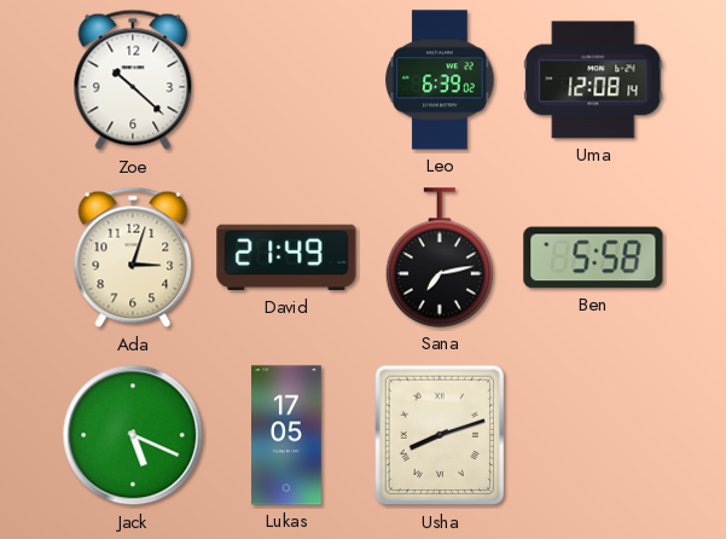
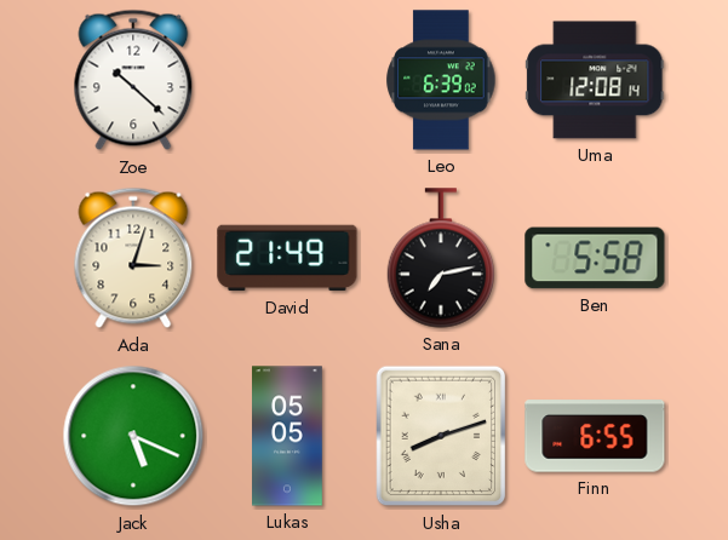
Lukas: 17:05 -> 05:05 (288, 436)
Finn: none -> 6:55 (595, 436)
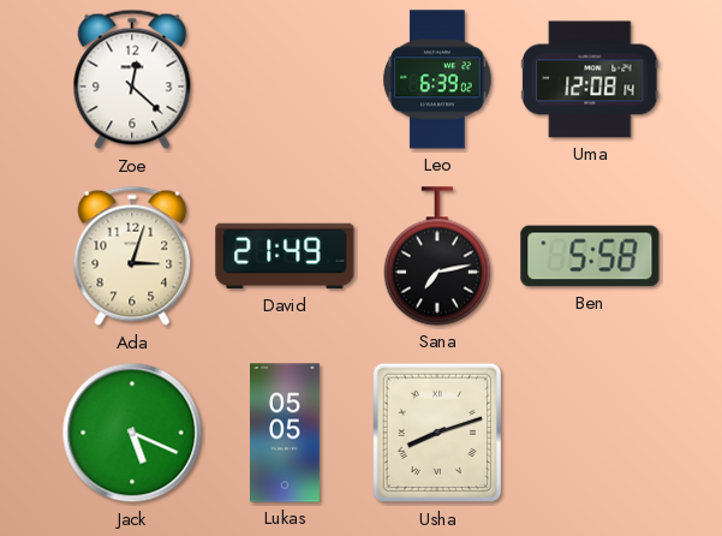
Zoe: 10:22 -> 12:22 (132, 79)
Finn: 6:55 -> none (595, 436)
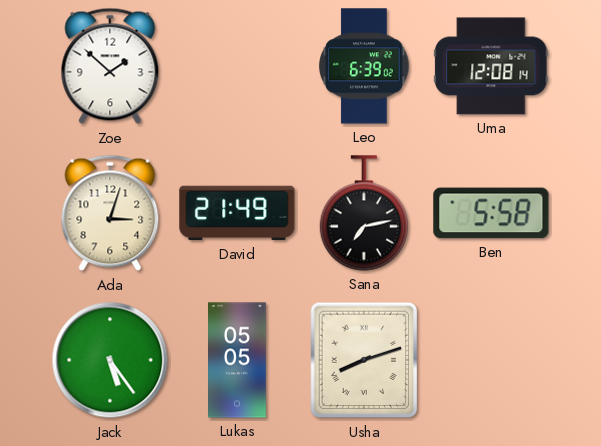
Zoe: 12:22 -> 1:52 (110, 66)
Jack: 5:19 -> 5:24 (110, 360)
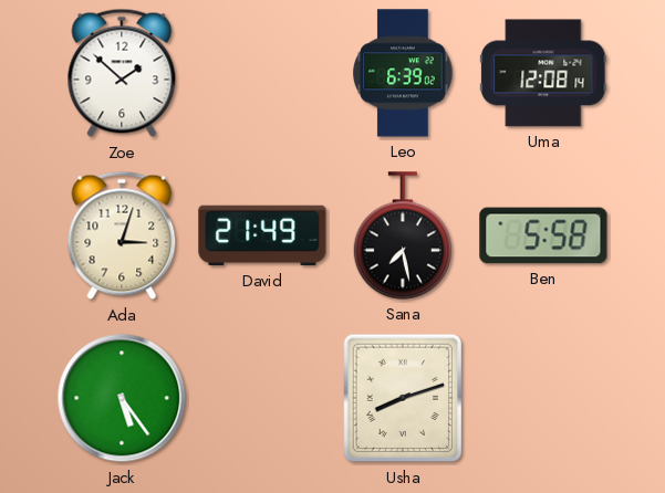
Sana: 7:13 -> 7:28 (403, 235)
Lukas: 05:05 -> none (238, 360)
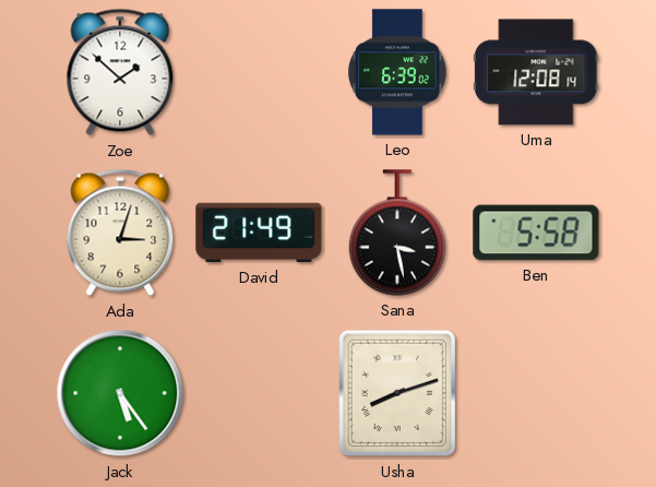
Sana: 7:28 -> 3:28 (397, 233)
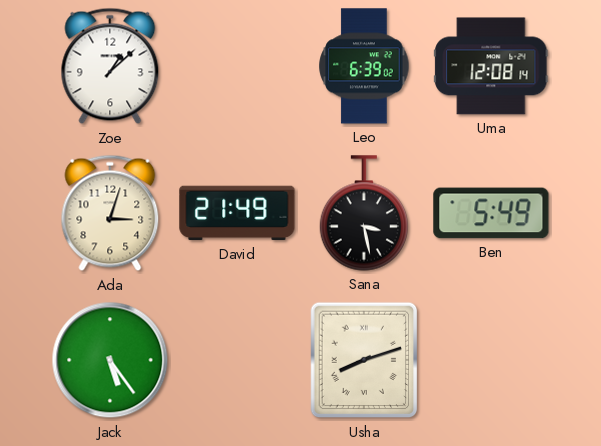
Zoe: 1:52 -> 1:08 (110, 66)
Ben: 5:58 -> 5:49 (491, 213)
